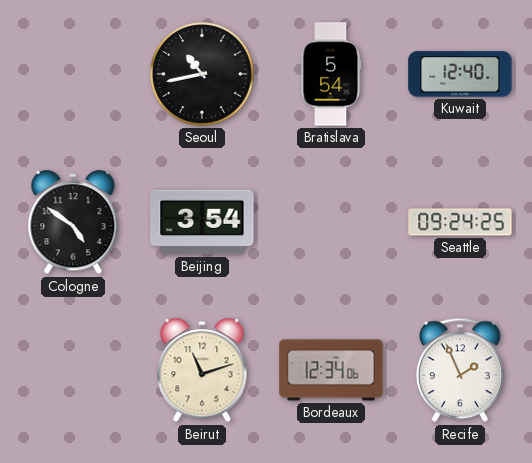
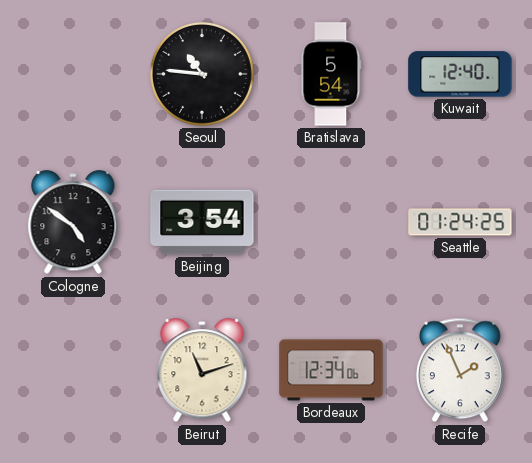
Seoul: 10:43 -> 10:46 (202, 74)
Seattle: 09:24 -> 01:24 (460, 222)
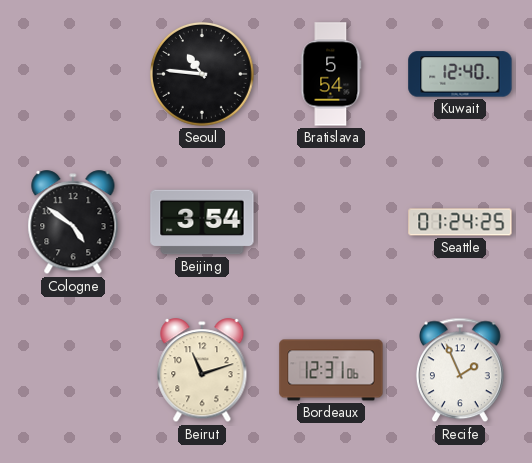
Bordeaux: 12:34 -> 12:31 (331, 370)
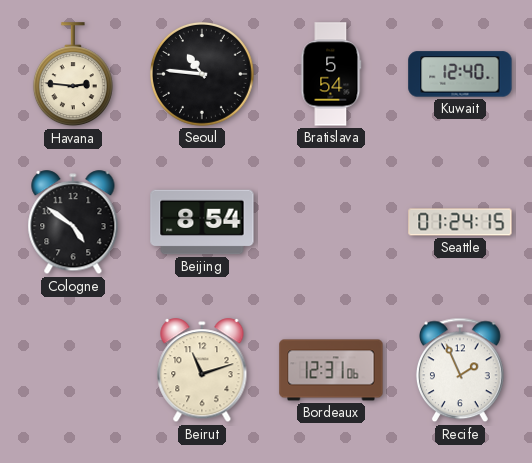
Havana: none -> 2:46 (73, 75)
Beijing: 3:54 -> 8:54 (202, 222)
Seattle: 01:24:25 -> 01:24:15 (460, 222)
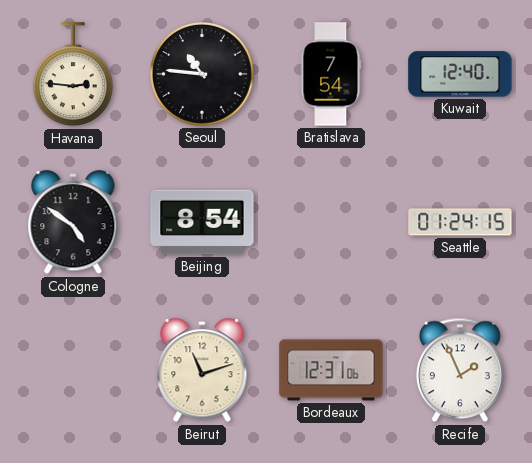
Bratislava: 5:54 -> 7:54 (331, 74)
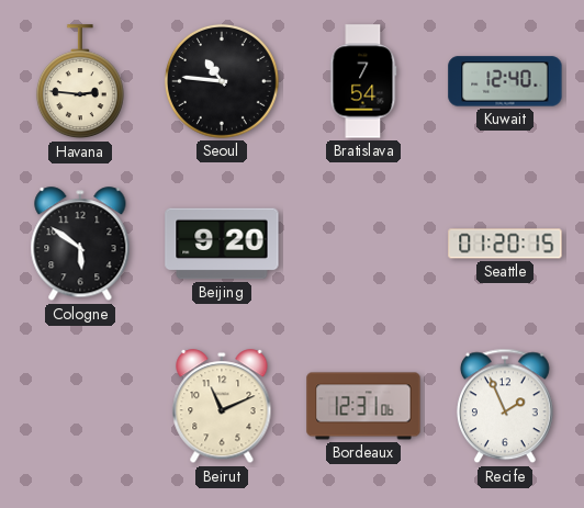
Cologne: 4:51 -> 5:51 (80, 245)
Beijing: 8:54 -> 9:20 (222, 244)
Seattle: 01:24 -> 01:20 (505, 244)
Beirut: 11:12 -> 11:11 (222, 407)
